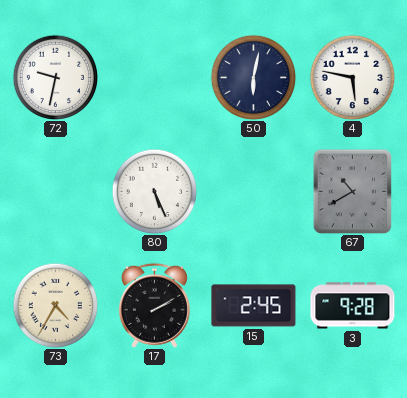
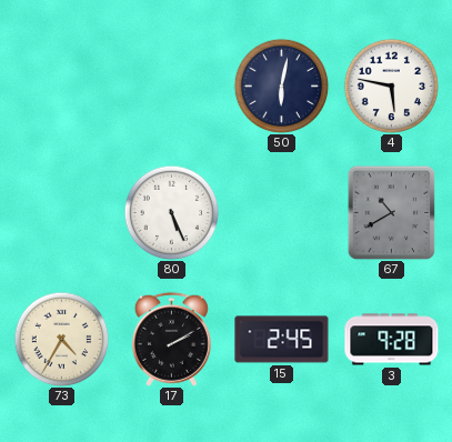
72: 9:32 -> none (55, 77)
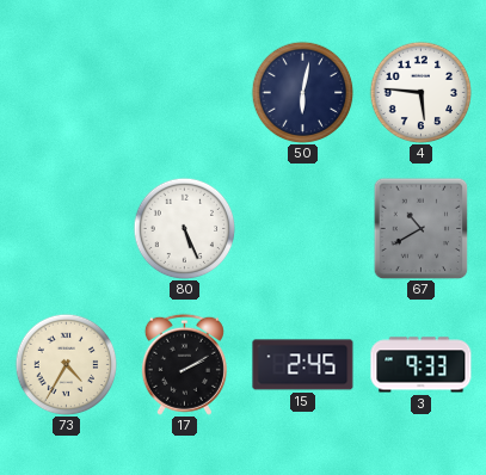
4: 5:47 -> 5:46 (420, 92)
3: 9:28 -> 9:33 (422, 365)
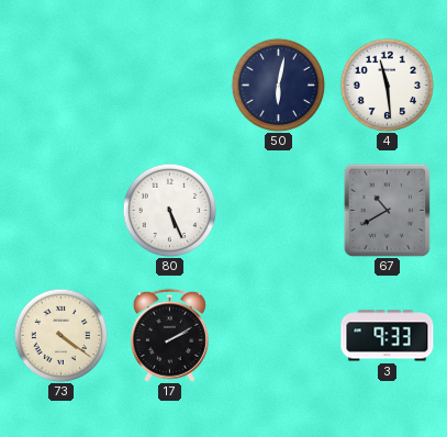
4: 5:46 -> 11:29 (387, 85)
73: 4:35 -> 4:21 (60, 335)
15: 2:45 -> none (303, 365)
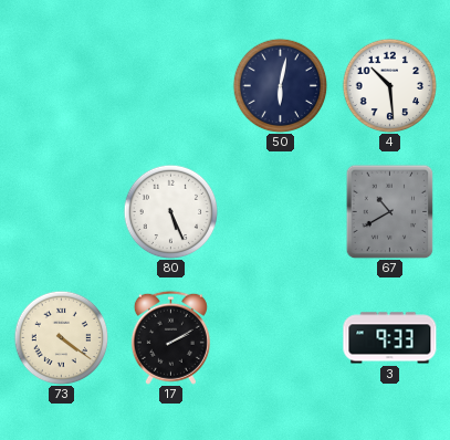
4: 11:29 -> 10:29 (389, 85)
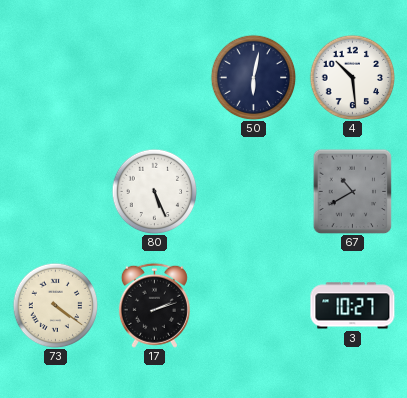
17: 2:10 -> 2:12 (154, 305)
3: 9:33 -> 10:27 (353, 306)
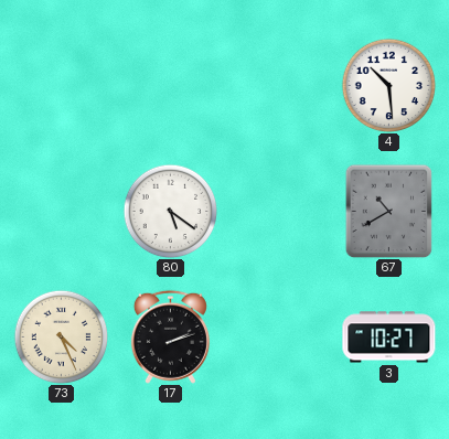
50: 6:02 -> none (253, 77)
80: 5:26 -> 5:21 (170, 211)
73: 4:21 -> 4:26 (61, 336)
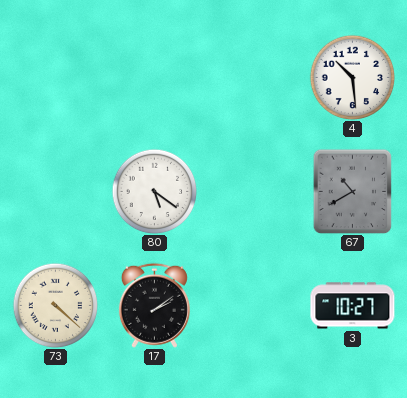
73: 4:26 -> 4:22 (55, 305)
17: 2:12 -> 2:09 (154, 305)
